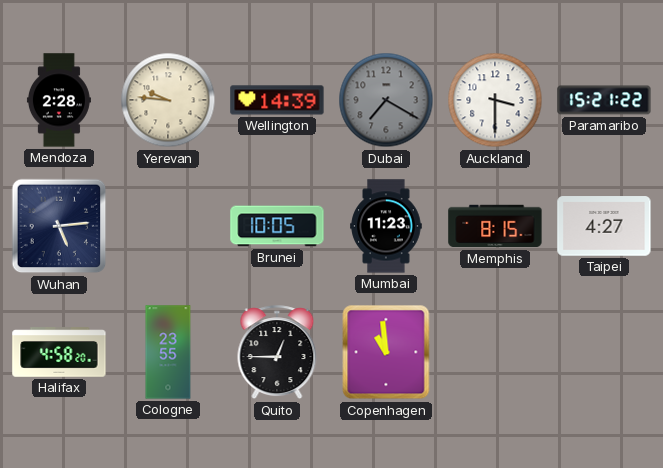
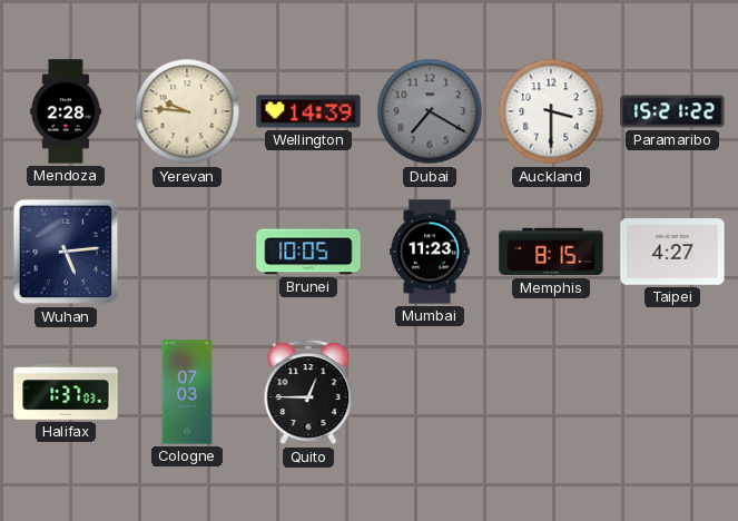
Halifax: 4:58 -> 1:37 (66, 392)
Cologne: 23:55 -> 07:03 (187, 392)
Copenhagen: 10:59 -> none (386, 352)
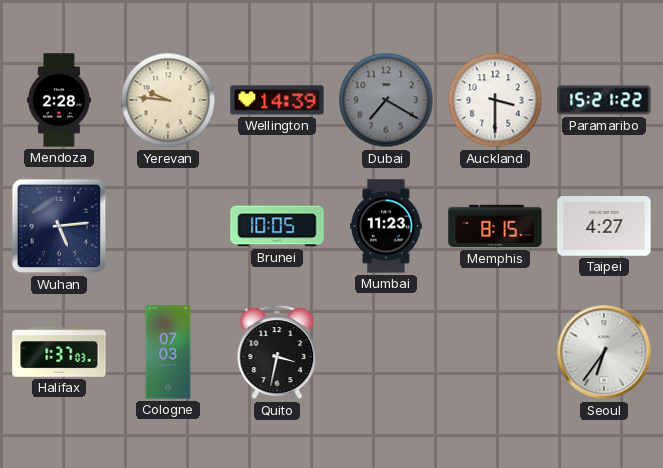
Quito: 12:45 -> 3:32 (277, 353)
Seoul: none -> 6:36 (604, 352)
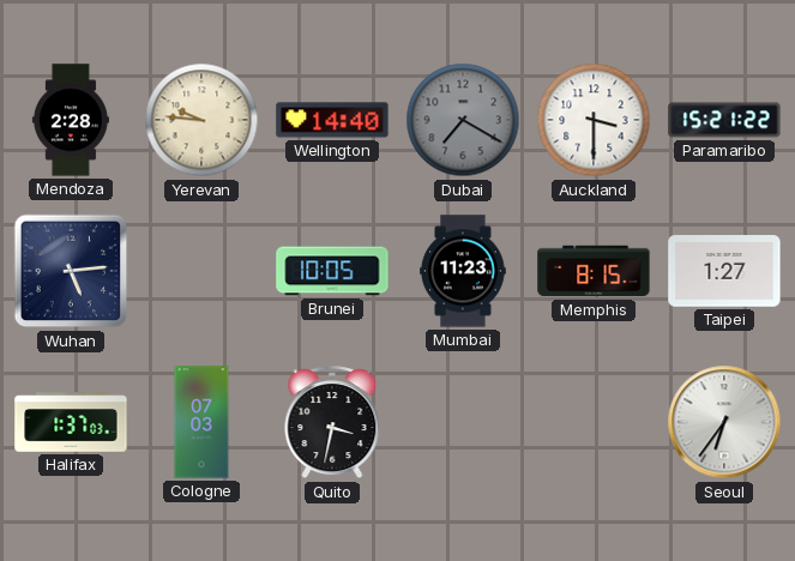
Wellington: 14:39 -> 14:40 (332, 120)
Taipei: 4:27 -> 1:27 (724, 271)
